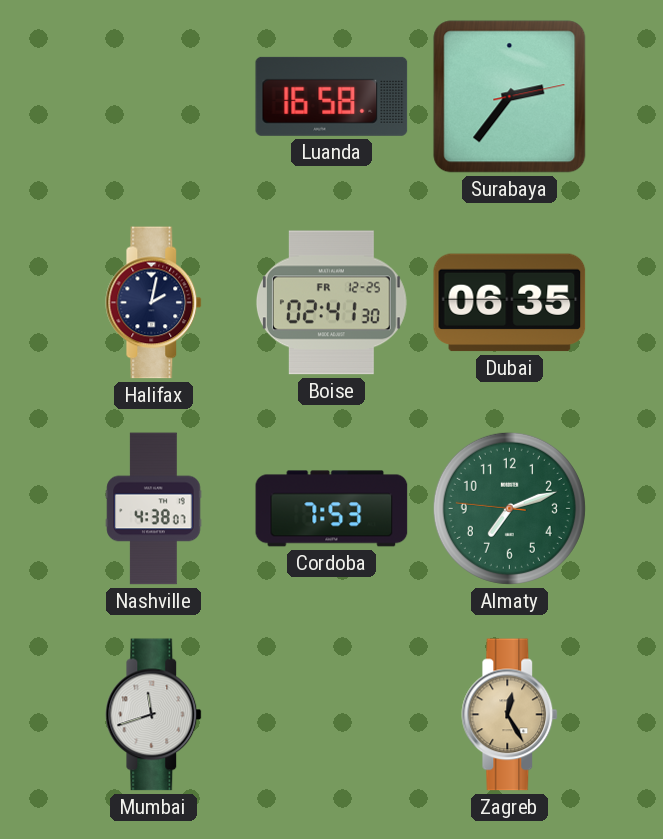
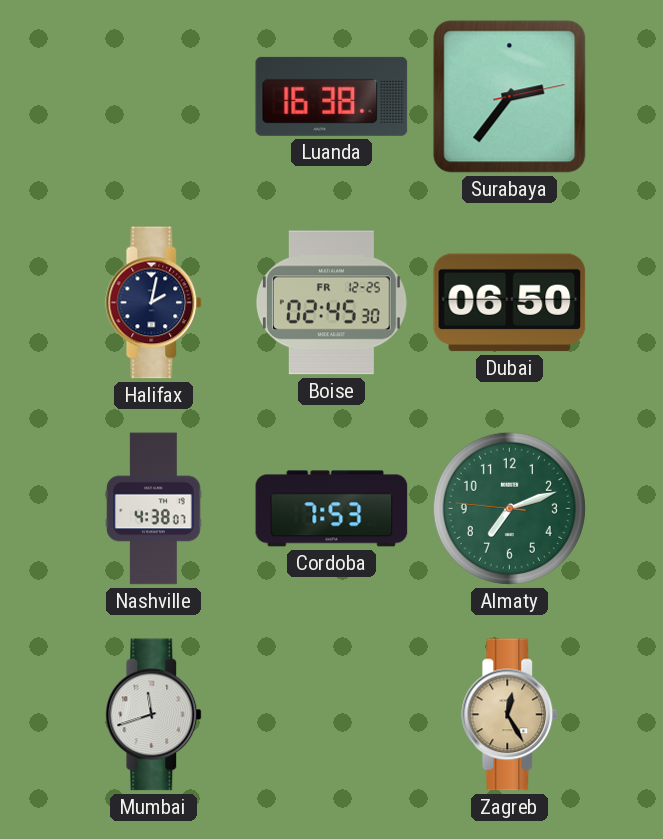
Luanda: 16:58 -> 16:38 (332, 96)
Boise: 02:41 -> 02:45 (331, 303)
Dubai: 06:35 -> 06:50 (510, 303)
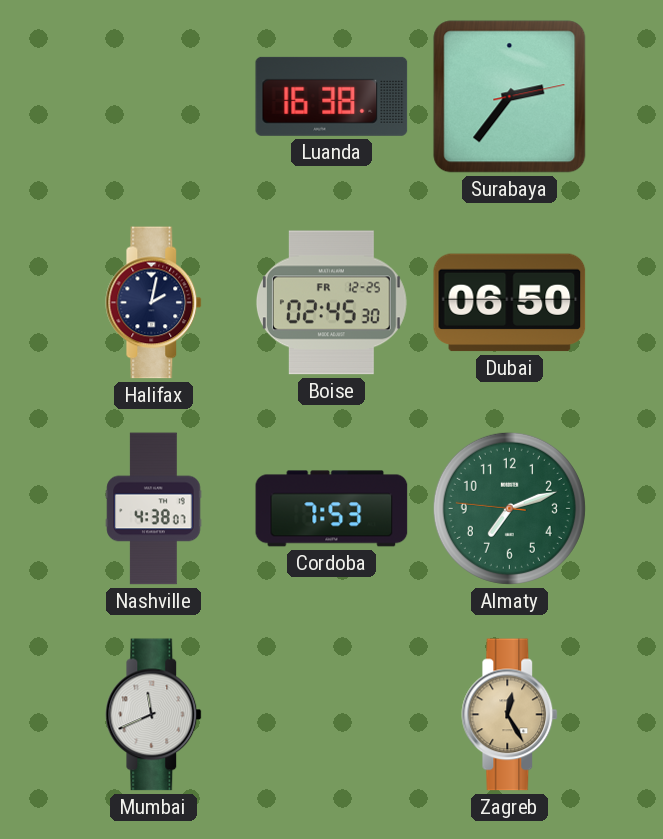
Mumbai: 11:42 -> 11:41 (154, 715)
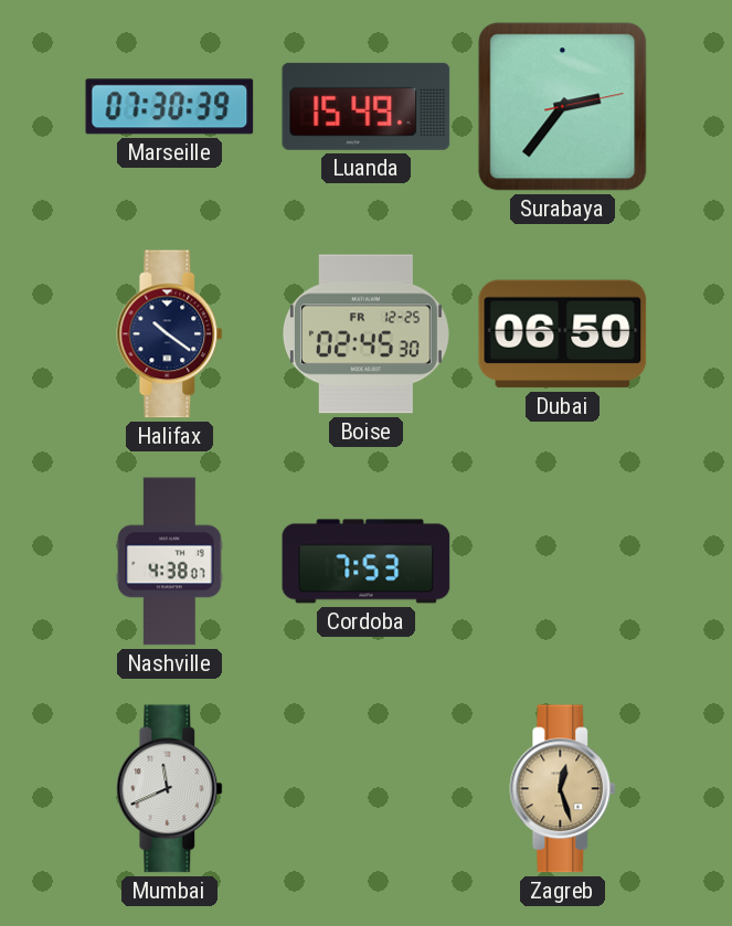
Marseille: none -> 07:30 (170, 107)
Luanda: 16:38 -> 15:49 (367, 106)
Halifax: 2:02 -> 10:21 (170, 334)
Almaty: 7:11 -> none (509, 508)
Zagreb: 12:25 -> 12:27 (563, 789)
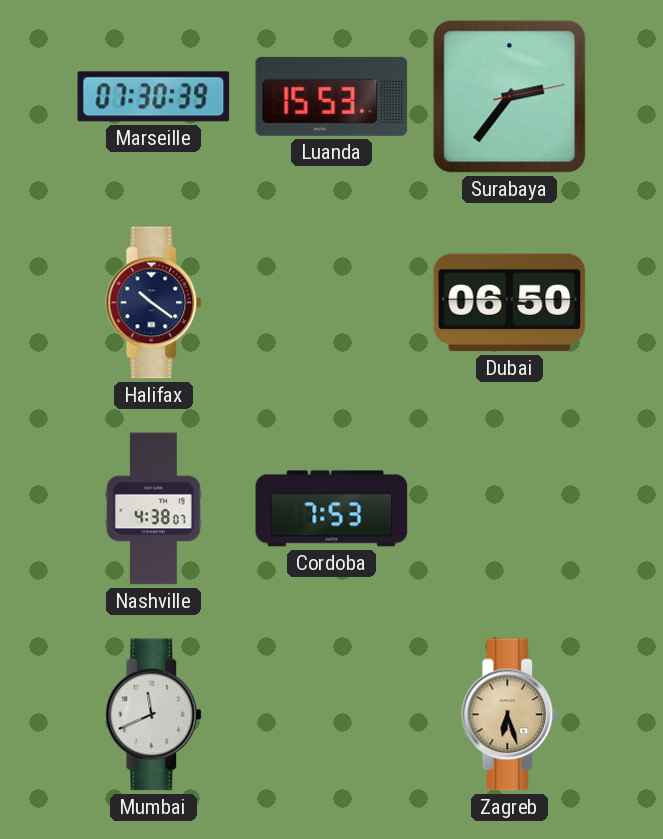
Luanda: 15:49 -> 15:53 (332, 96)
Boise: 02:45 -> none (365, 334)
Zagreb: 12:27 -> 6:27 (510, 715)
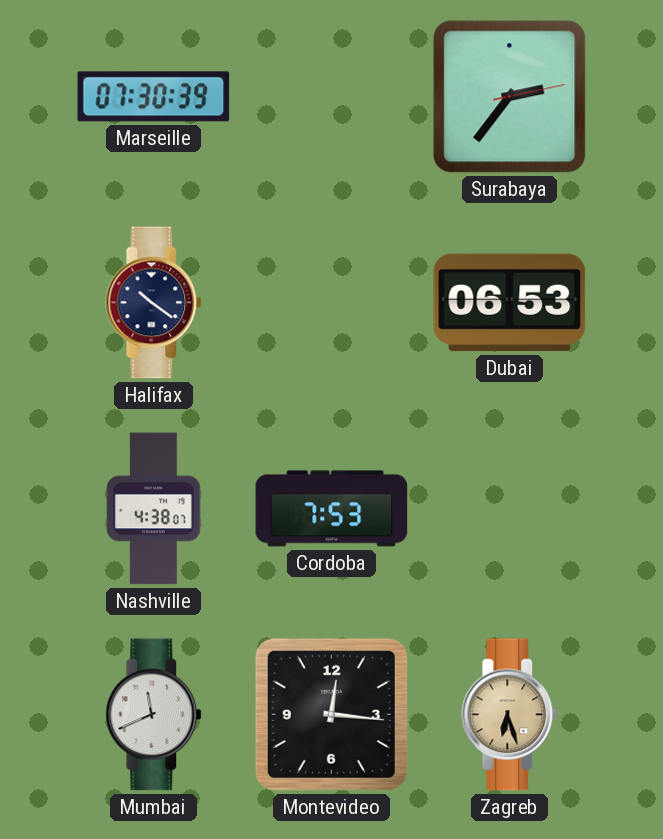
Luanda: 15:53 -> none (332, 96)
Dubai: 06:50 -> 06:53 (510, 303)
Montevideo: none -> 12:16 (331, 714)
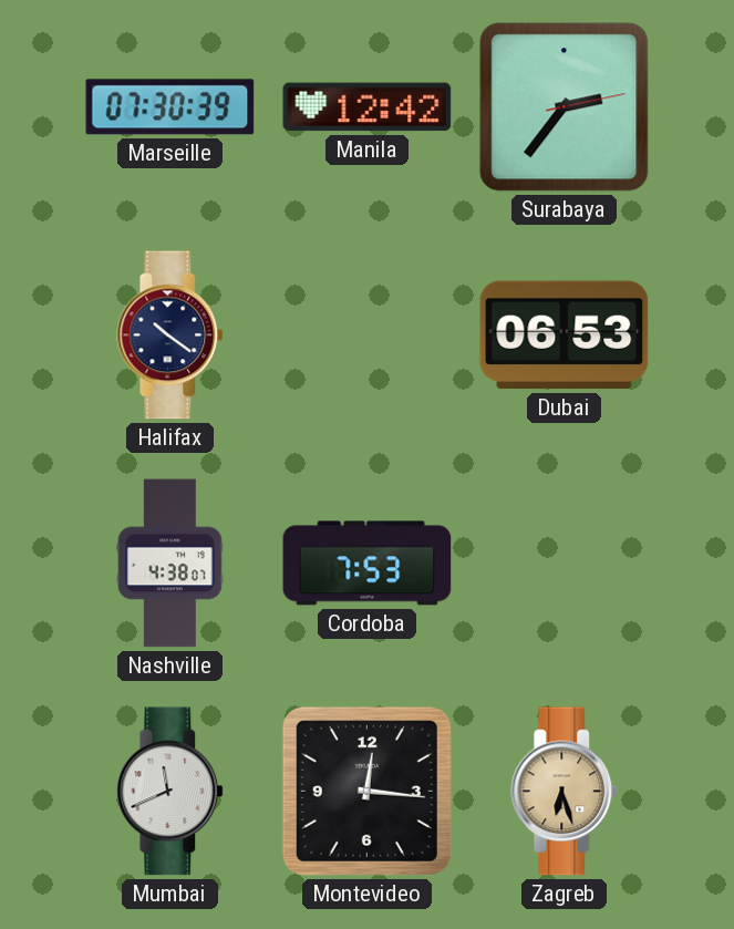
Manila: none -> 12:42 (368, 107)
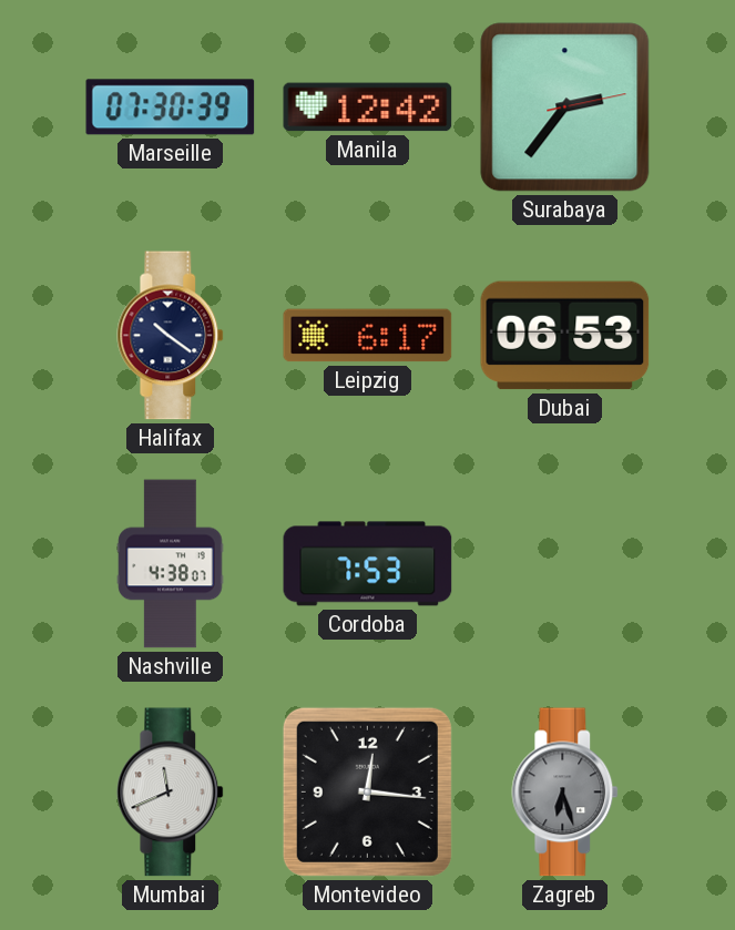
Leipzig: none -> 6:17 (368, 336)
Zagreb dial: champagne -> grey (565, 793)
